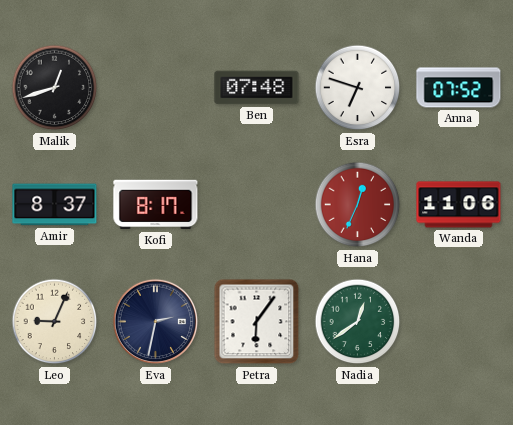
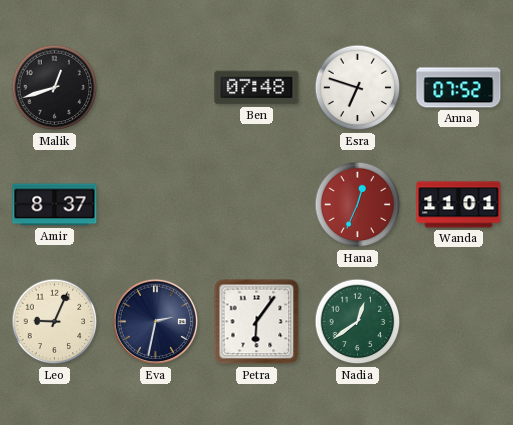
Kofi: 8:17 -> none (156, 205)
Wanda: 11:06 -> 11:01 (459, 205)
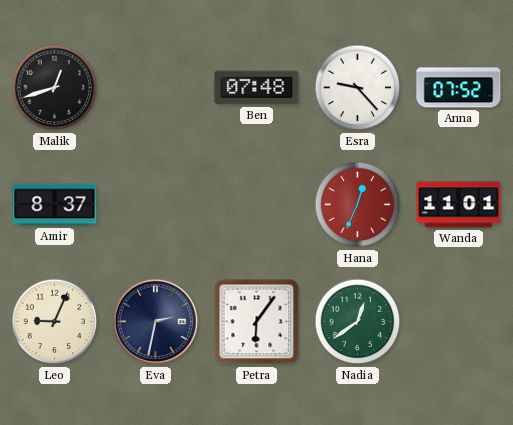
Esra: 6:48 -> 9:23 (358, 88)
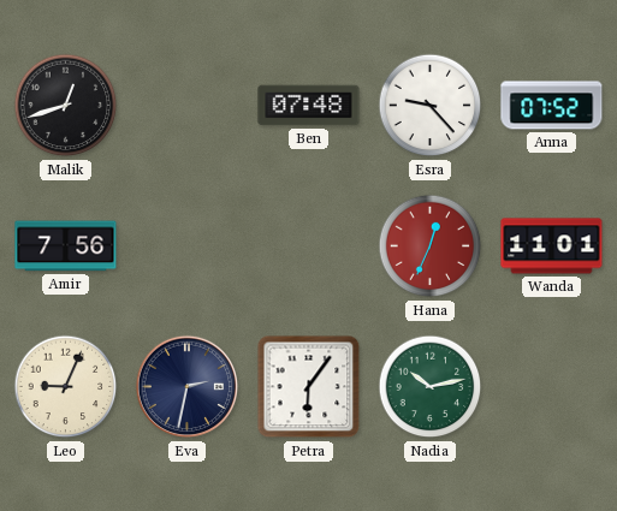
Amir: 8:37 -> 7:56 (66, 246)
Nadia: 12:39 -> 10:13 (431, 387)
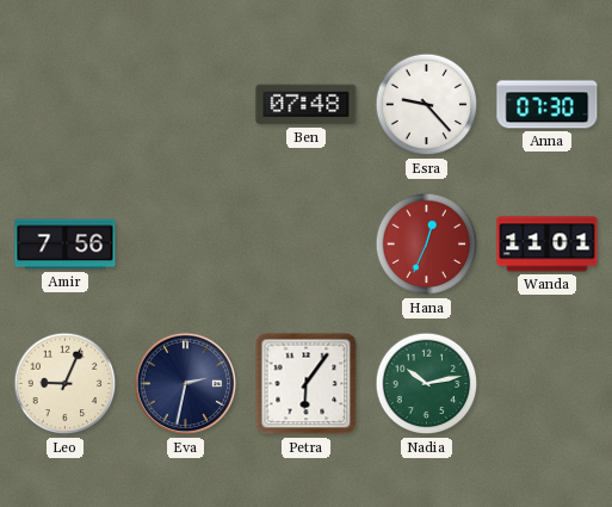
Malik: 12:42 -> none (66, 106)
Anna: 07:52 -> 07:30 (548, 105)
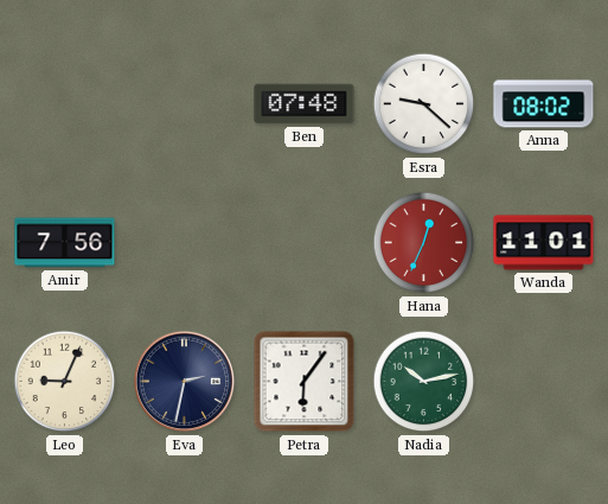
Esra: 9:23 -> 9:22 (424, 104)
Anna: 07:30 -> 08:02 (544, 104)
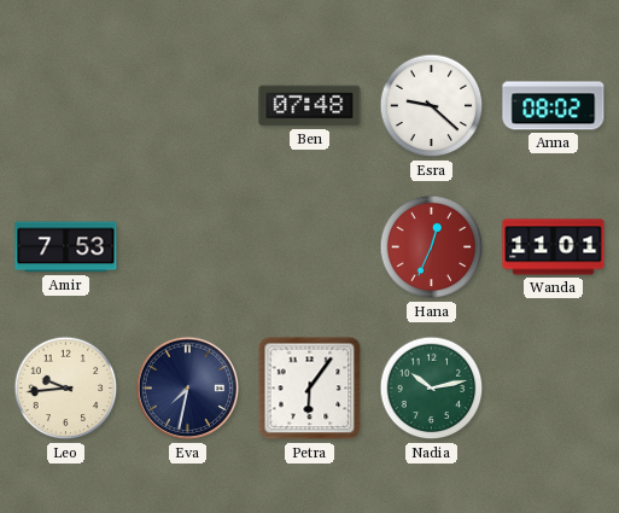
Amir: 7:56 -> 7:53 (66, 247)
Leo: 9:04 -> 9:44 (66, 389)
Eva: 2:32 -> 7:32 (188, 389)
